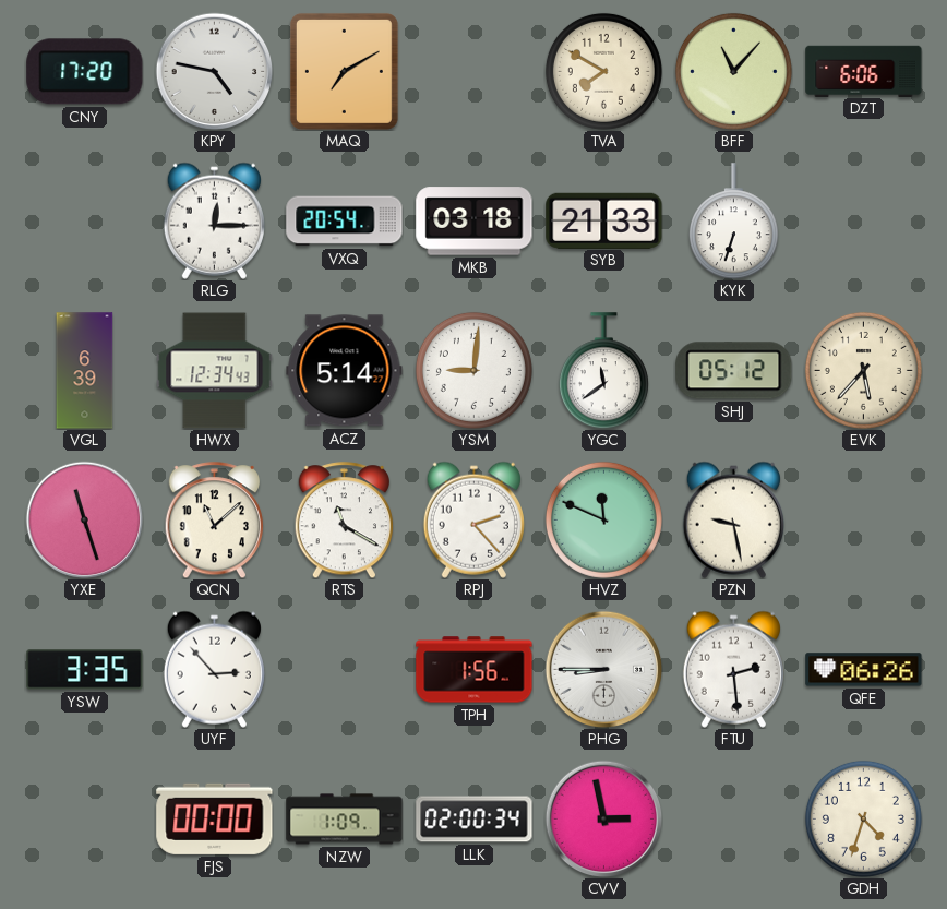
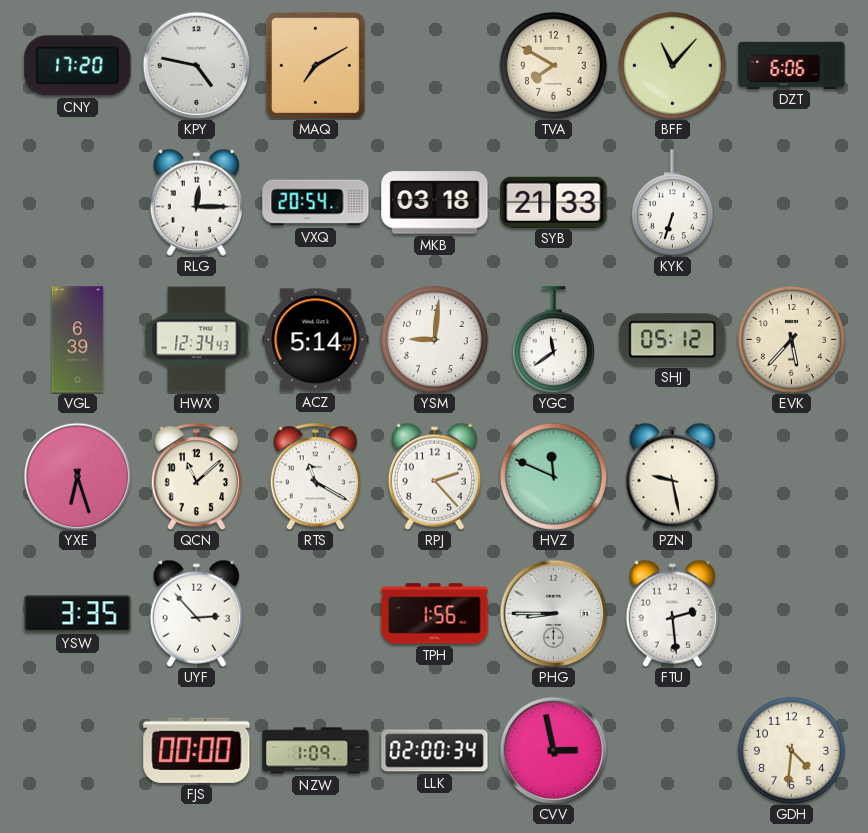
YXE: 11:27 -> 6:27 (77, 476)
QFE: 06:26 -> none (864, 670)
GDH: 4:33 -> 4:31 (791, 750)
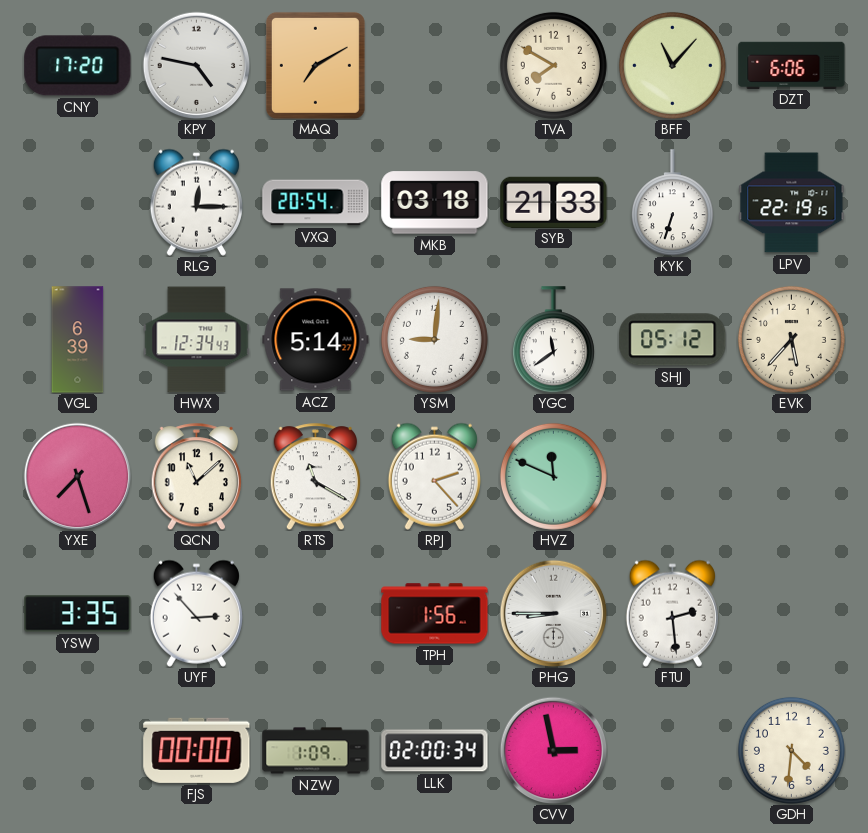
LPV: none -> 22:19 (792, 203)
YXE: 6:27 -> 7:27 (77, 476)
PZN: 9:28 -> none (672, 476)
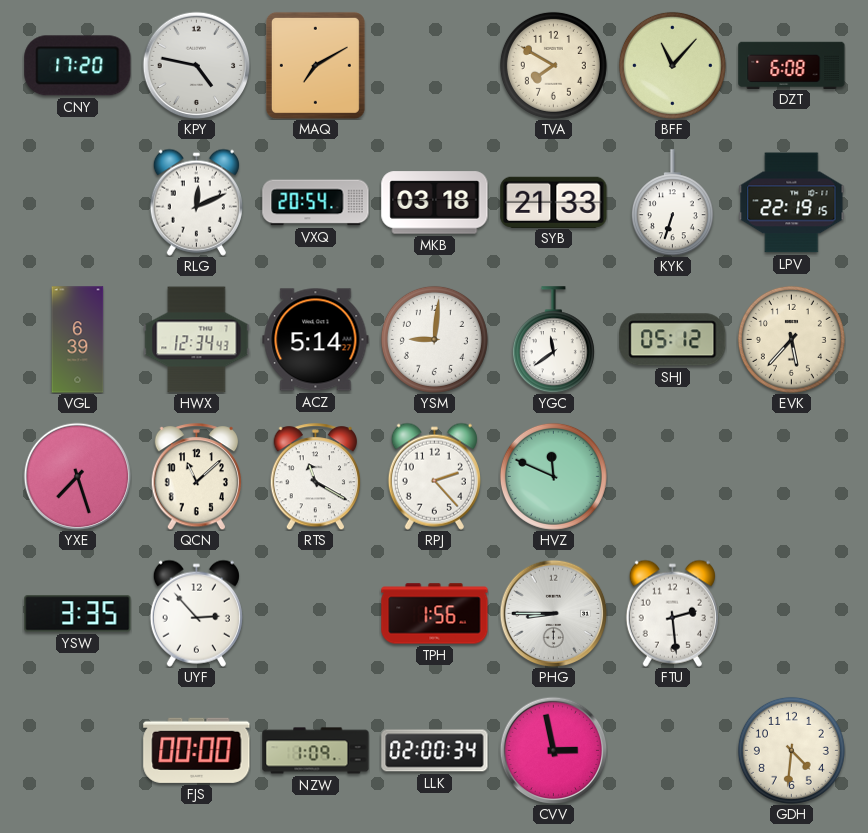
DZT: 6:06 -> 6:08 (792, 65)
RLG: 12:15 -> 12:11 (196, 202)
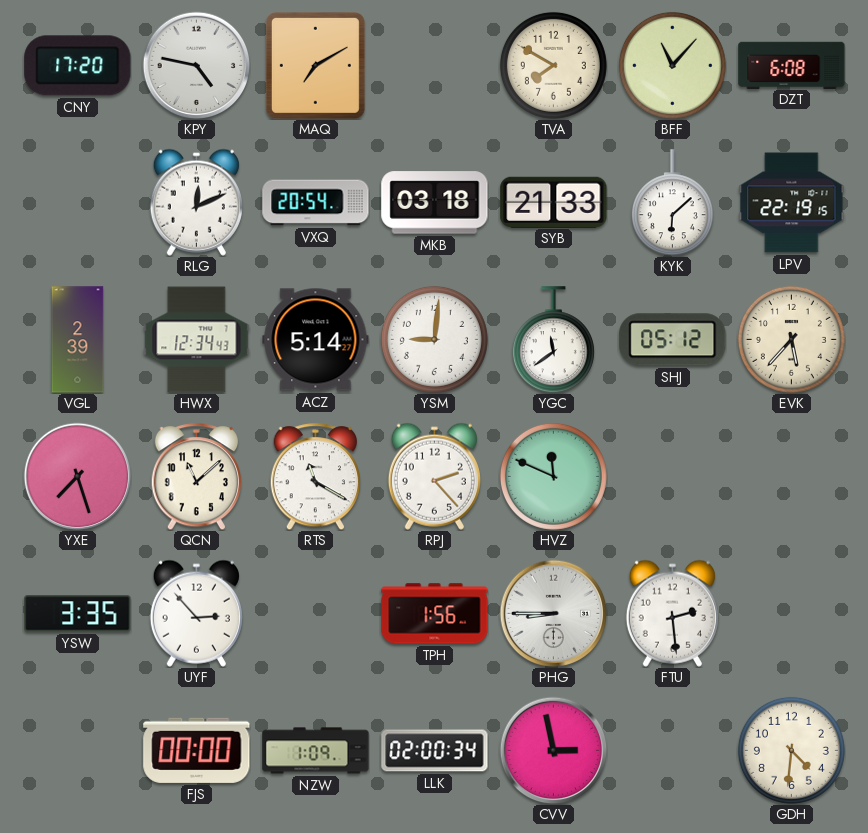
KYK: 6:33 -> 6:08 (672, 203)
VGL: 6:39 -> 2:39 (78, 340)
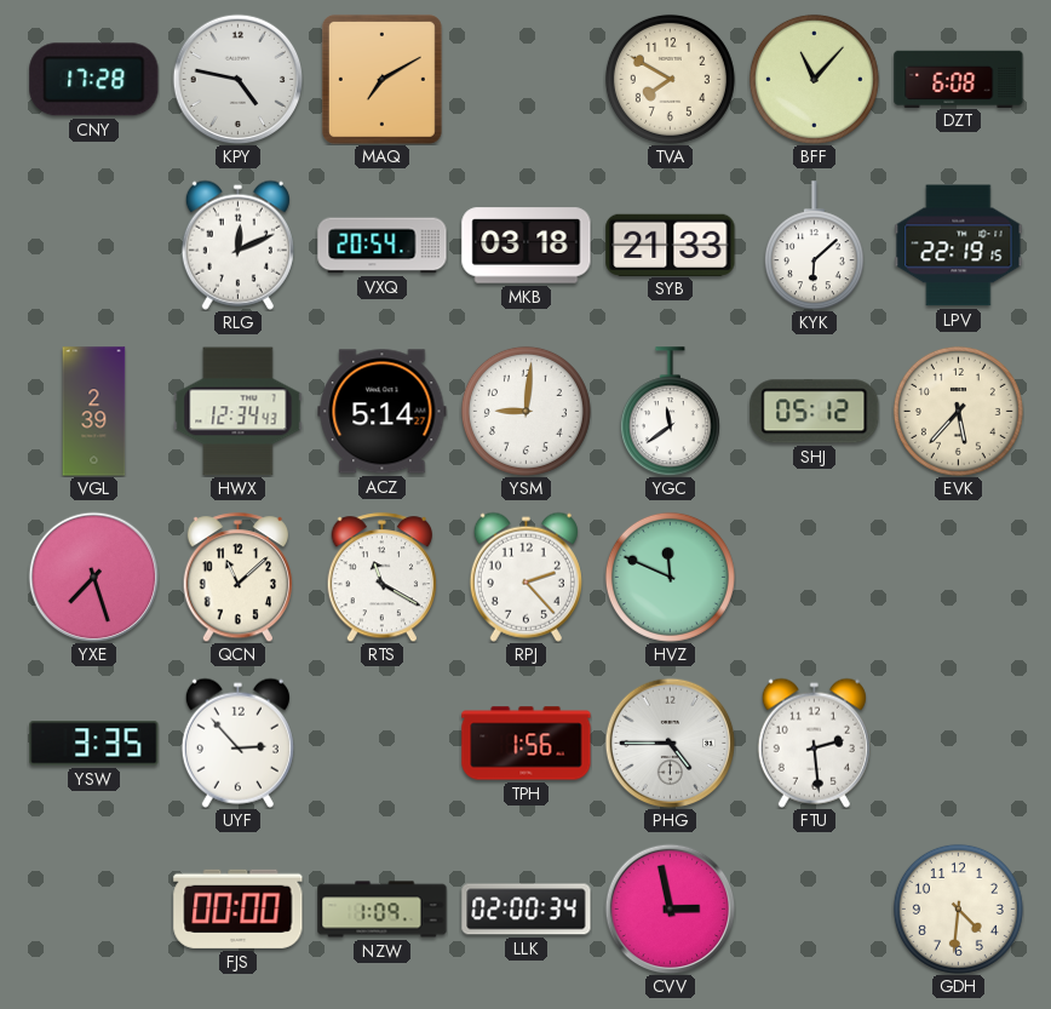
CNY: 17:20 -> 17:28 (94, 80)
PHG: 8:45 -> 4:45 (670, 743)
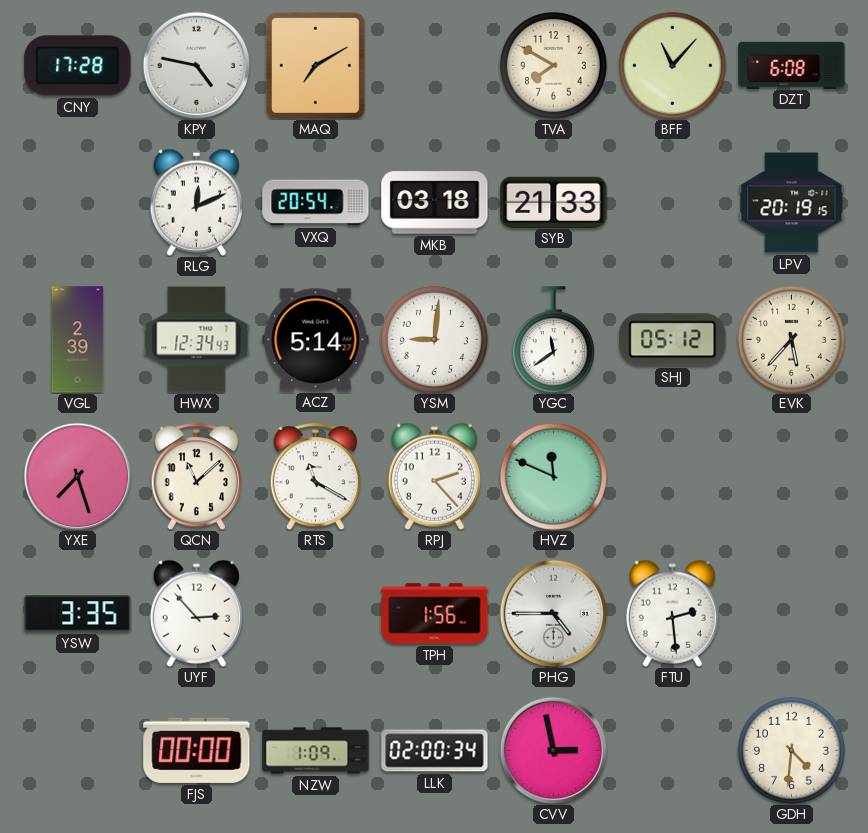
KYK: 6:08 -> none (814, 246)
LPV: 22:19 -> 20:19 (792, 203)
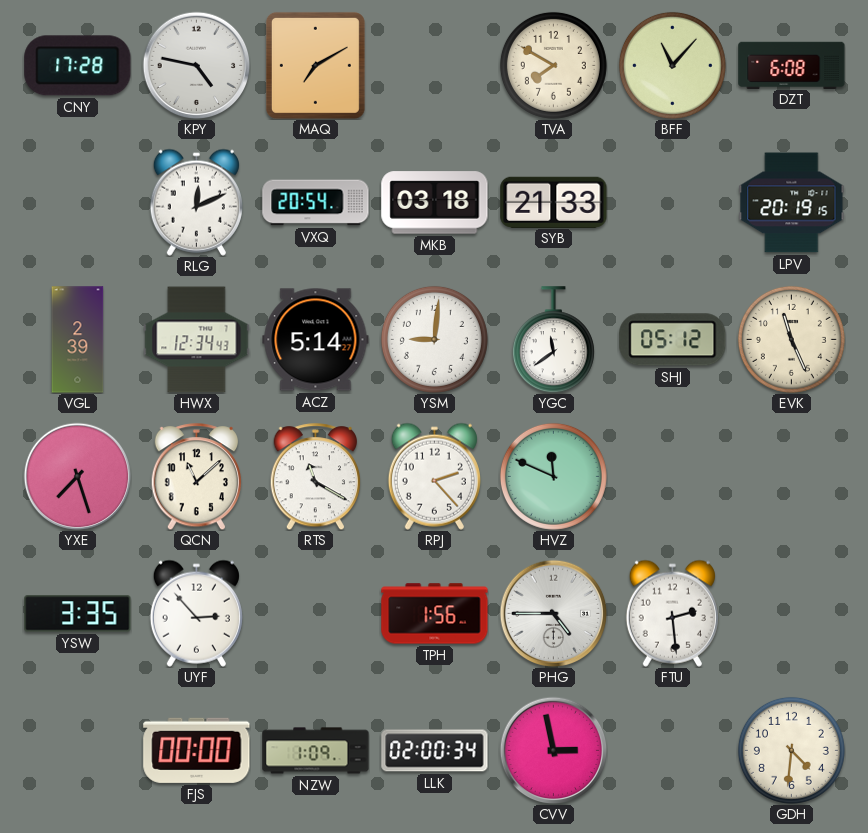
EVK: 5:37 -> 11:26 (791, 339)
